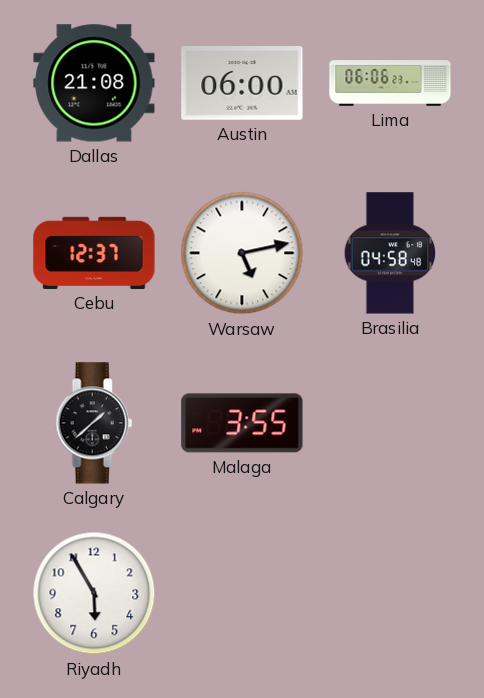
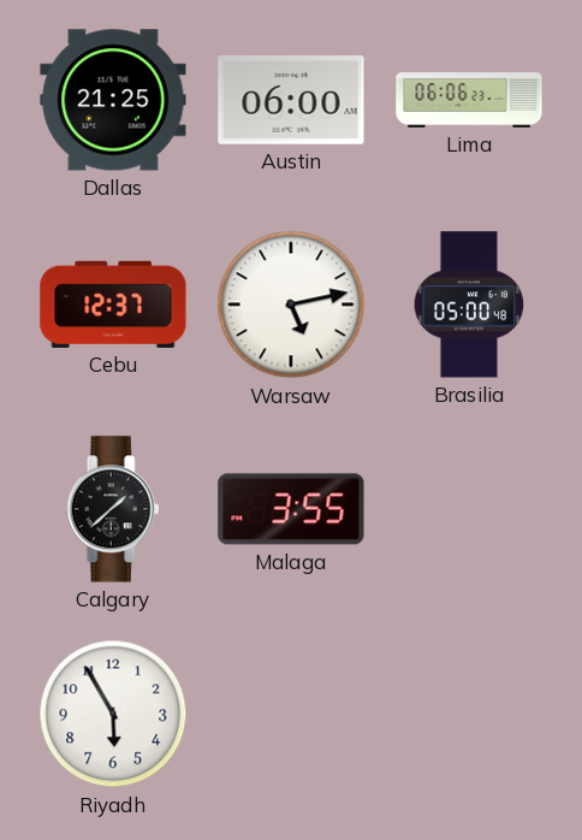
Dallas: 21:08 -> 21:25 (113, 100)
Brasilia: 04:58 -> 05:00 (469, 304)
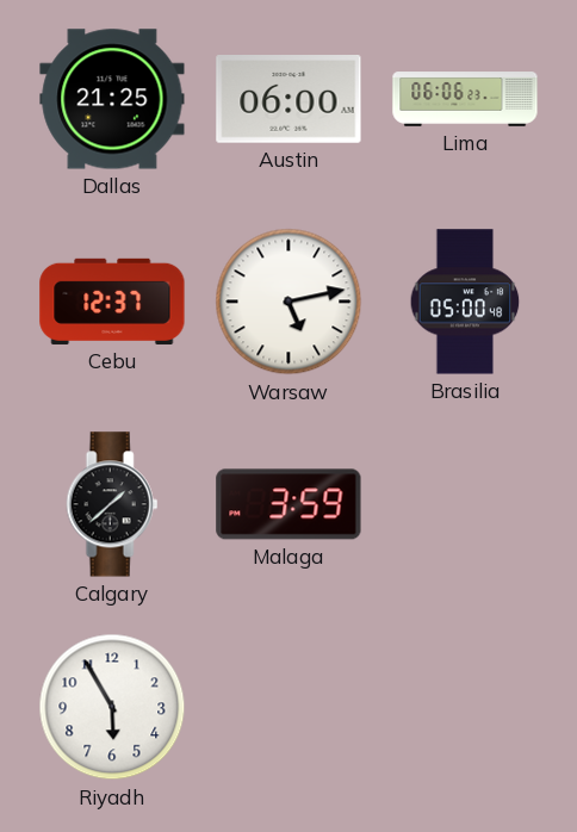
Malaga: 3:55 -> 3:59 (288, 504)
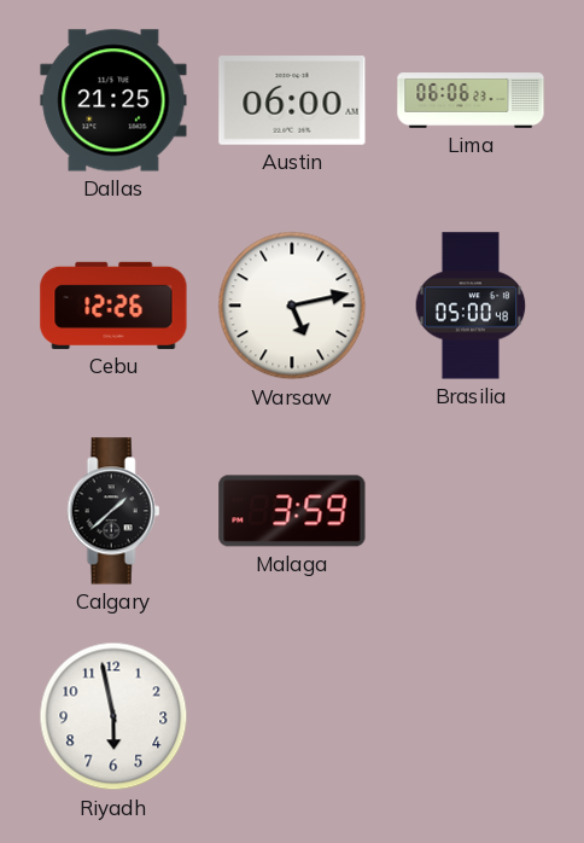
Cebu: 12:37 -> 12:26 (113, 306)
Riyadh: 5:55 -> 5:58 (113, 716)
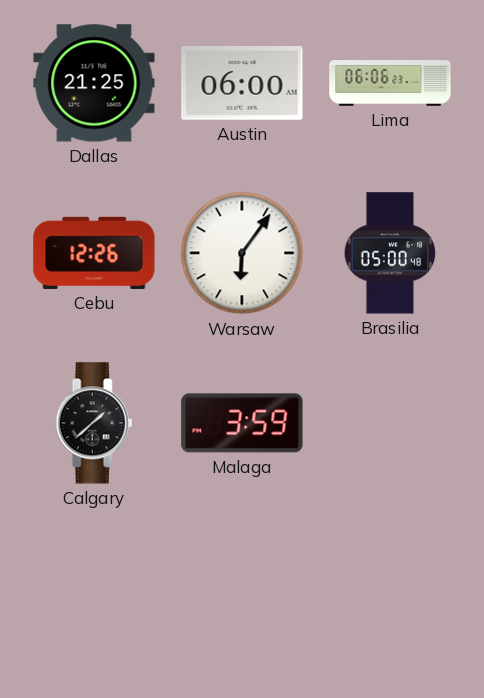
Warsaw: 5:13 -> 6:06 (242, 253)
Riyadh: 5:58 -> none (113, 716)
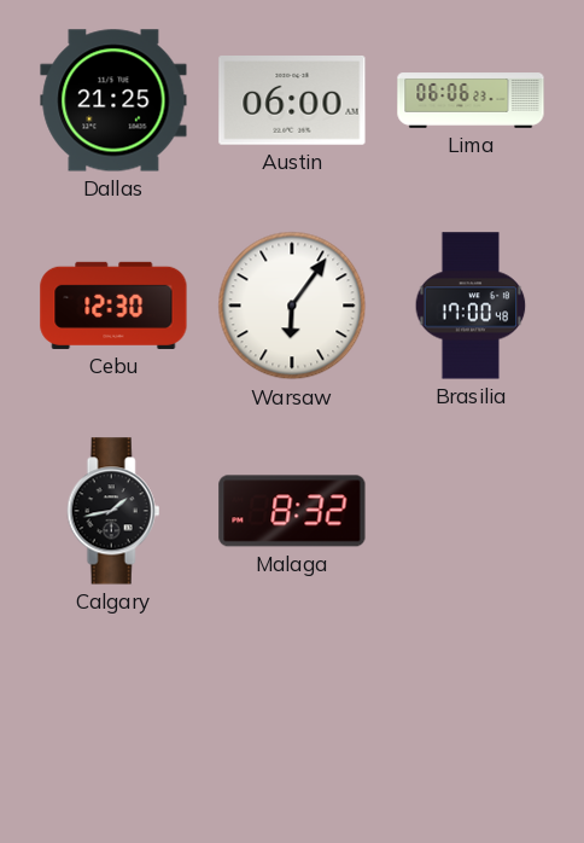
Cebu: 12:26 -> 12:30 (113, 306)
Brasilia: 05:00 -> 17:00 (471, 306)
Calgary: 1:38 -> 1:43 (113, 511)
Malaga: 3:59 -> 8:32 (292, 511)
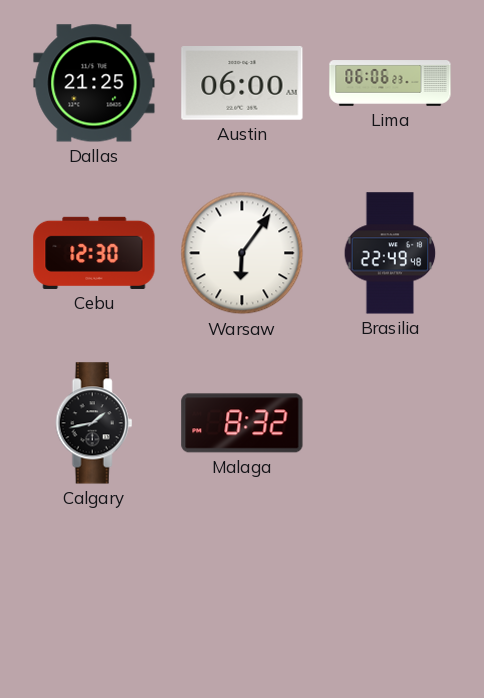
Brasilia: 17:00 -> 22:49 (390, 253)
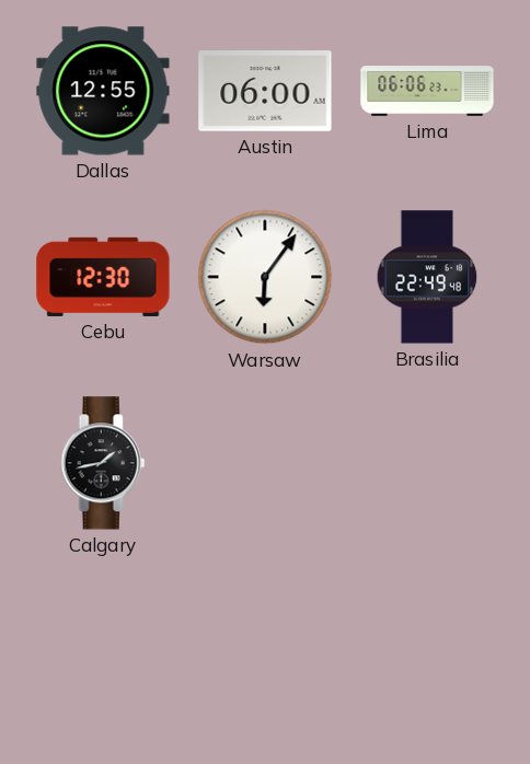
Dallas: 21:25 -> 12:55 (103, 91)
Malaga: 8:32 -> none (242, 423)
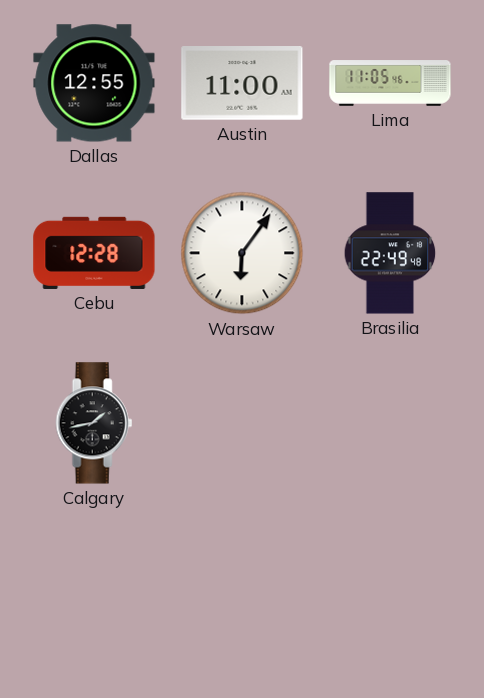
Austin: 06:00 -> 11:00 (242, 84)
Lima: 06:06 -> 11:05 (390, 83)
Cebu: 12:30 -> 12:28 (94, 253)
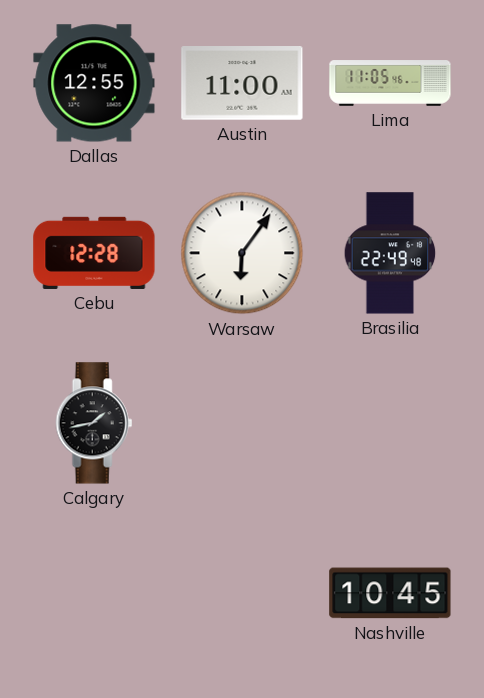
Nashville: none -> 10:45 (390, 593)
